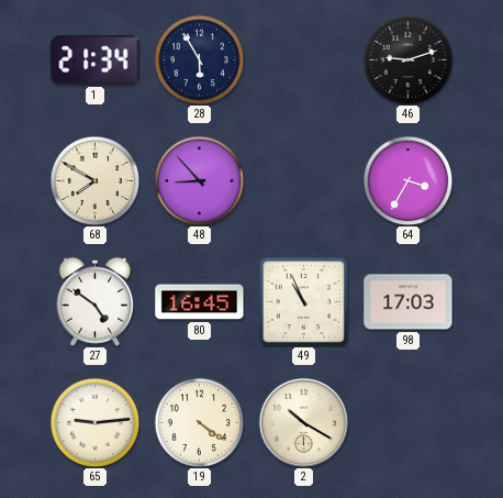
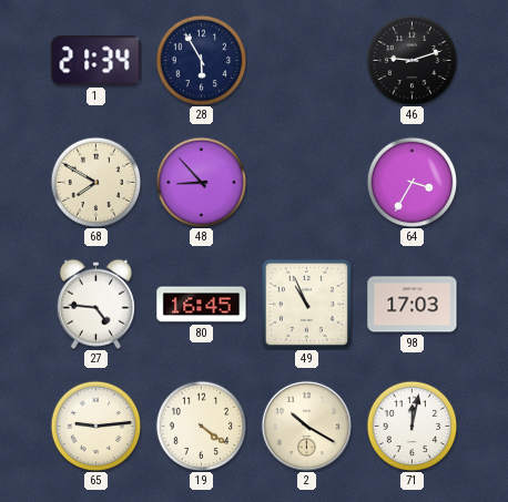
27: 4:51 -> 4:46 (95, 304)
71: none -> 12:02 (412, 426)
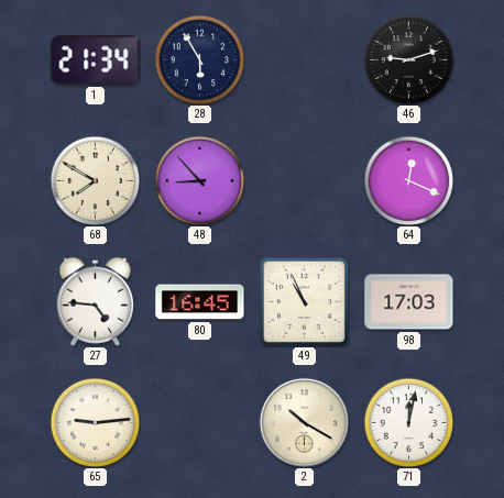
64: 3:35 -> 12:19 (408, 180)
19: 4:21 -> none (201, 426)
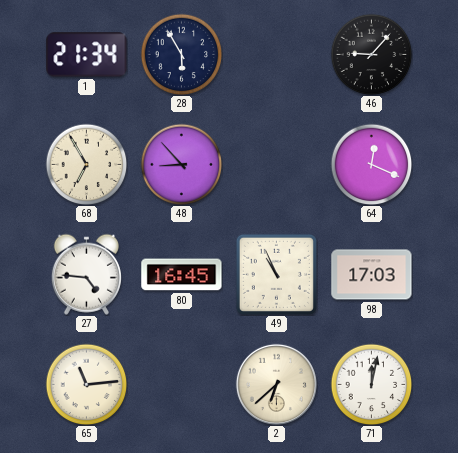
46: 9:12 -> 9:07 (371, 54)
68: 7:50 -> 6:55 (86, 164)
65: 9:14 -> 11:14 (86, 384)
2: 10:20 -> 6:38 (276, 384)
